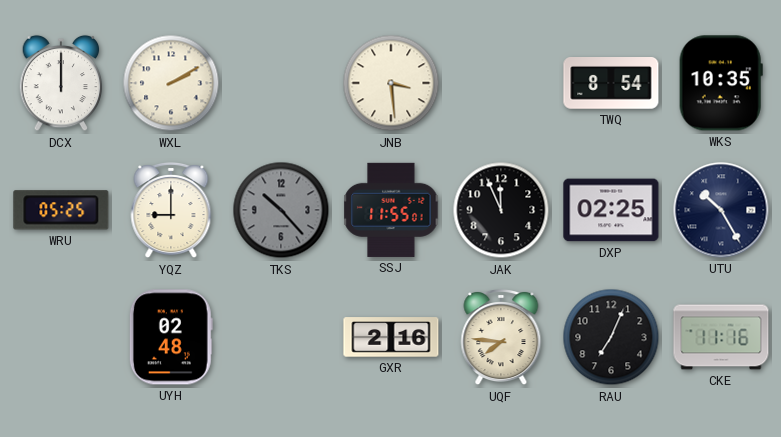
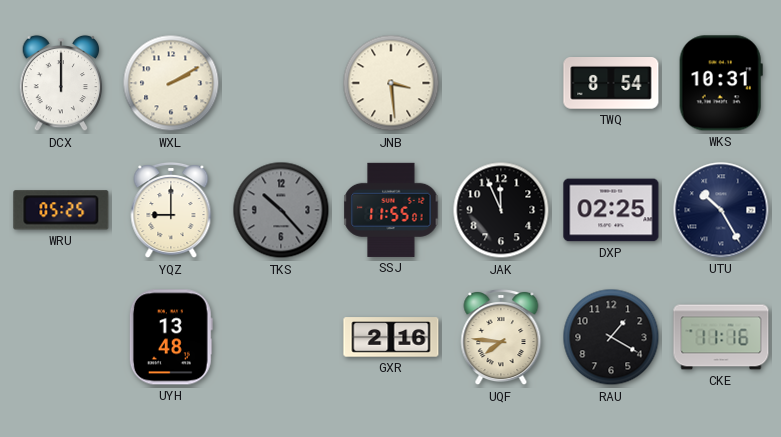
WKS: 10:35 -> 10:31 (721, 83)
UYH: 02:48 -> 13:48 (171, 337)
RAU: 7:04 -> 1:20 (611, 337)
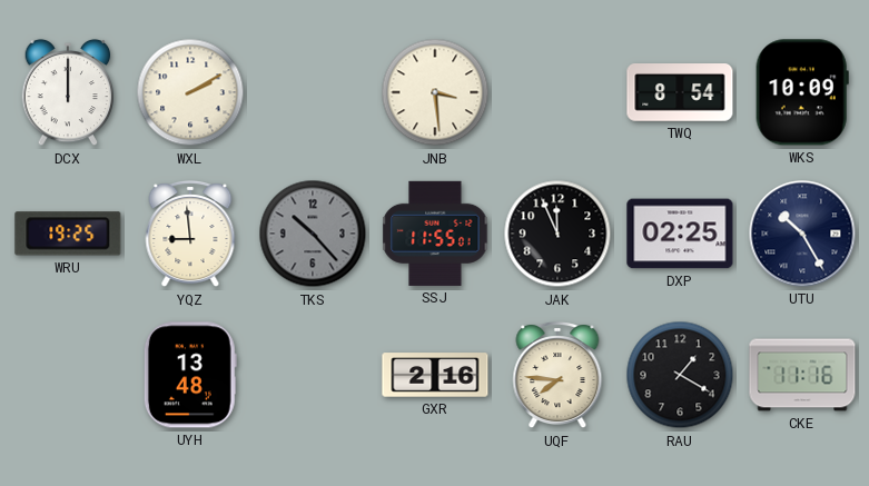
WKS: 10:31 -> 10:09 (802, 92)
WRU: 05:25 -> 19:25 (68, 234)
YQZ: 9:00 -> 8:59 (190, 234)
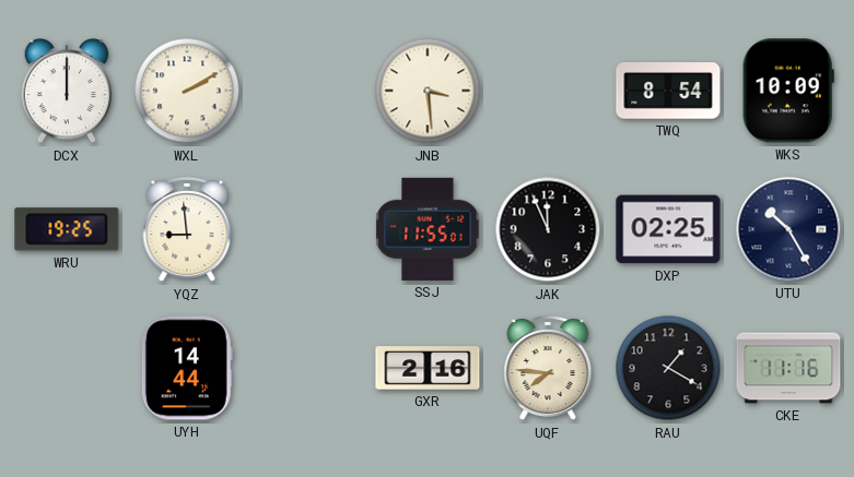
TKS: 10:23 -> none (313, 234)
UYH: 13:48 -> 14:44 (187, 368)
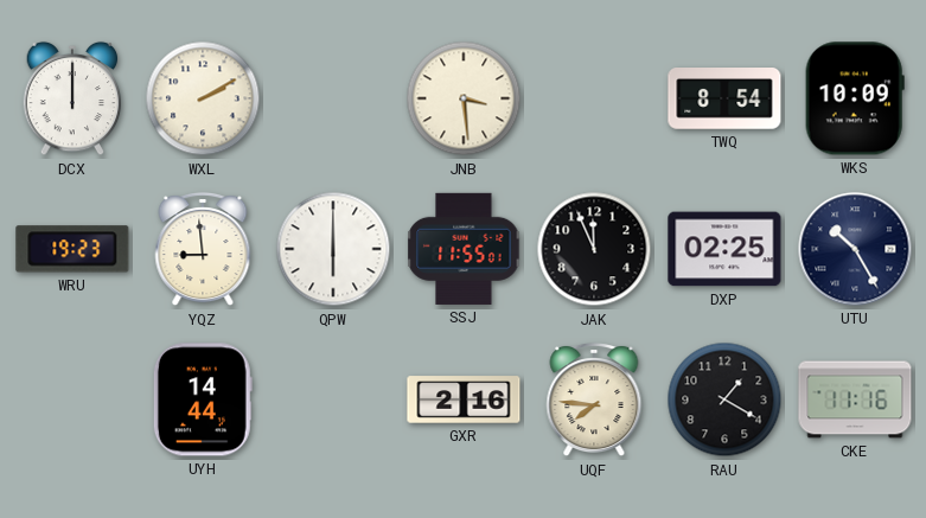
WRU: 19:25 -> 19:23 (72, 249)
QPW: none -> 6:00 (333, 249)
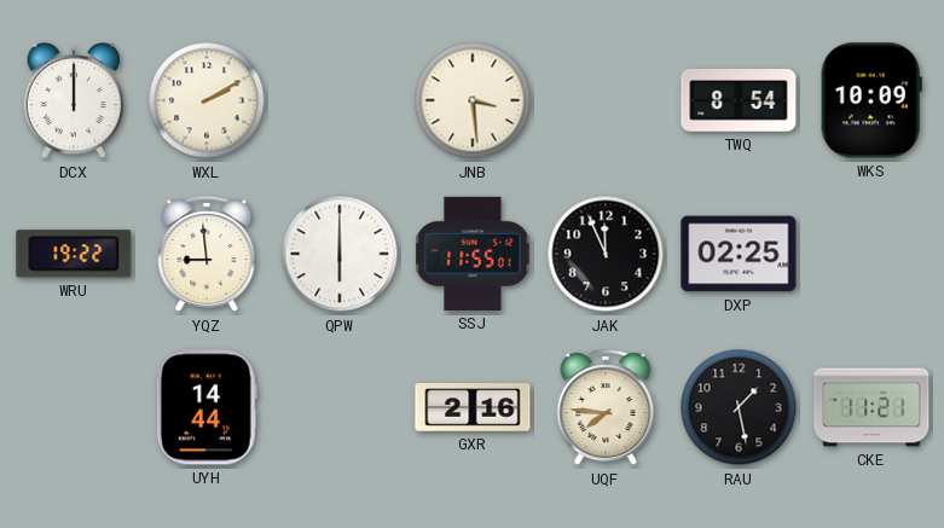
WRU: 19:23 -> 19:22 (74, 254)
UTU: 10:25 -> none (855, 249)
RAU: 1:20 -> 1:28 (739, 407)
CKE: 11:16 -> 11:21 (871, 407)
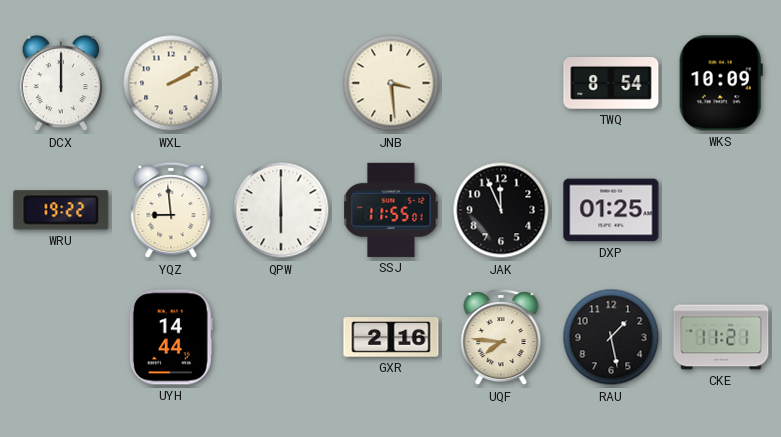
DXP: 02:25 -> 01:25 (611, 210)
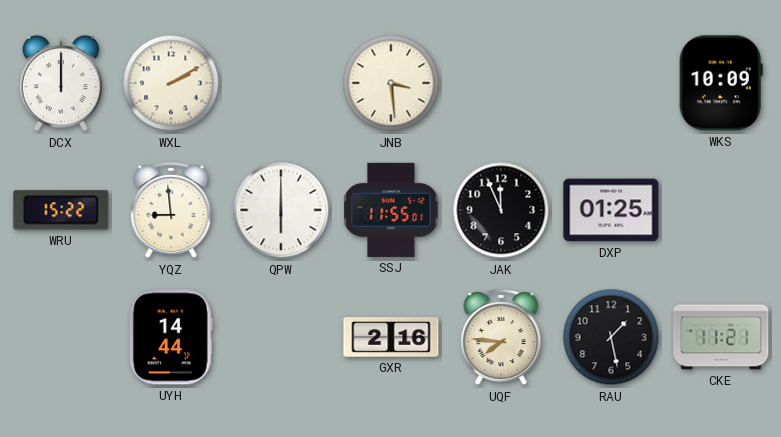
TWQ: 8:54 -> none (611, 84)
WRU: 19:22 -> 15:22 (61, 210)
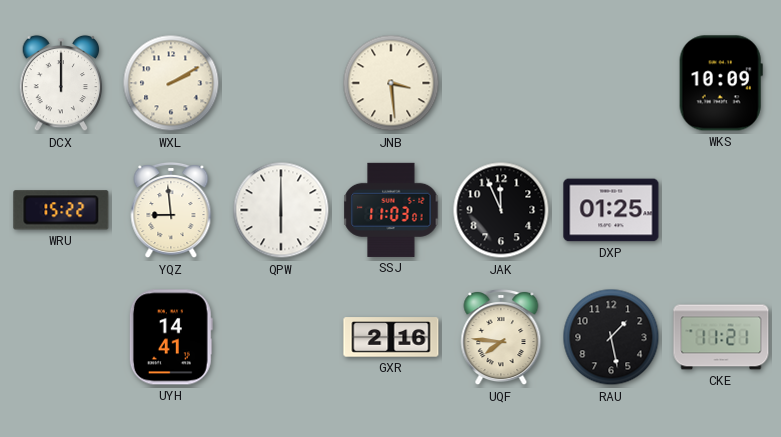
SSJ: 11:55 -> 11:03 (391, 210)
UYH: 14:44 -> 14:41 (171, 337)
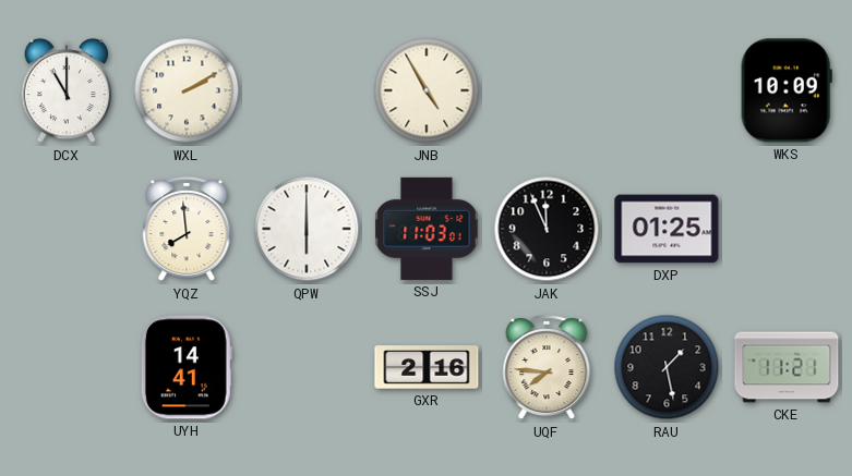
DCX: 12:00 -> 11:00 (67, 90)
JNB: 3:29 -> 4:55 (427, 90)
WRU: 15:22 -> none (61, 210)
YQZ: 8:59 -> 7:59 (187, 229)
